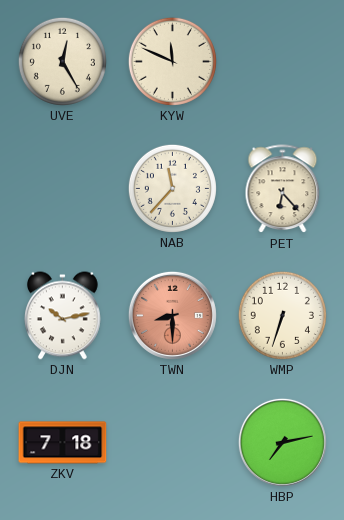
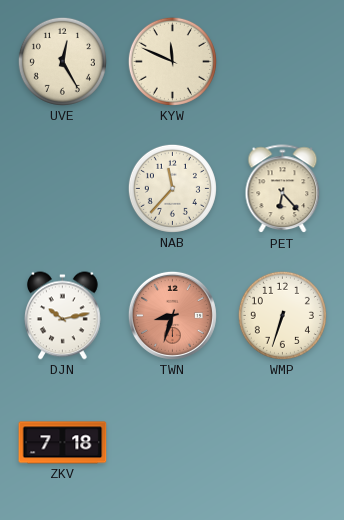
TWN: 8:30 -> 8:33 (172, 315)
HBP: 7:13 -> none (282, 442)
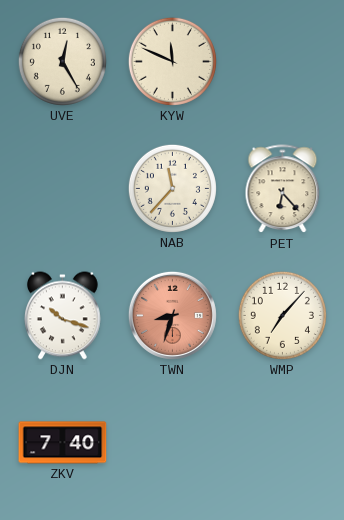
DJN: 10:13 -> 10:18 (63, 316)
WMP: 6:33 -> 7:07 (282, 315)
ZKV: 7:18 -> 7:40 (63, 443)
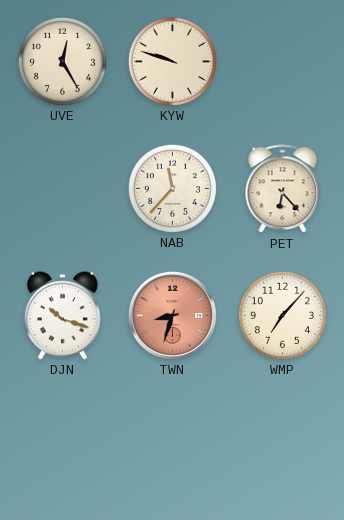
KYW: 11:49 -> 9:48 (172, 61)
ZKV: 7:40 -> none (63, 443)
